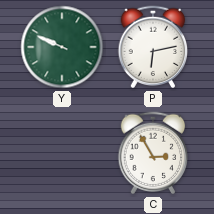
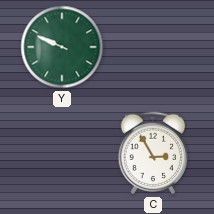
P: 6:13 -> none (153, 47)
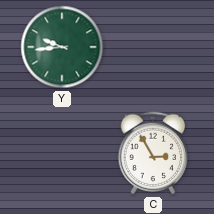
Y: 9:49 -> 9:44 (62, 47)
